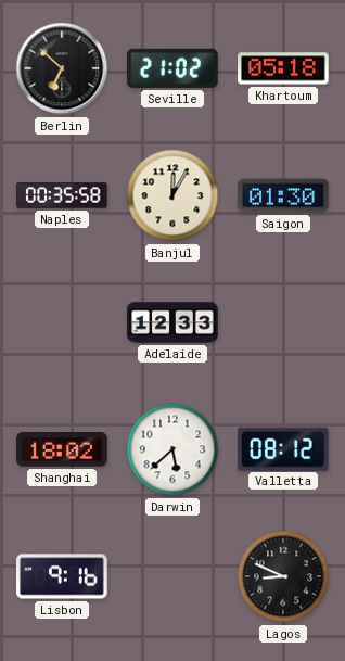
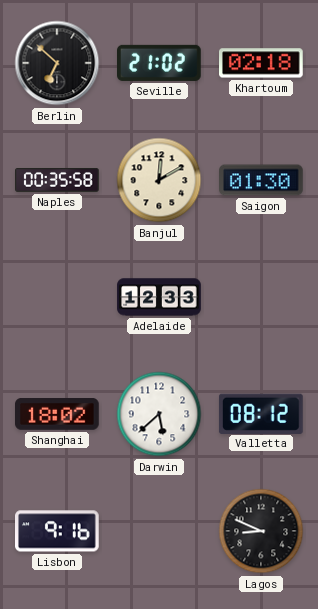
Khartoum: 05:18 -> 02:18 (262, 63)
Banjul: 12:05 -> 12:10 (159, 180)
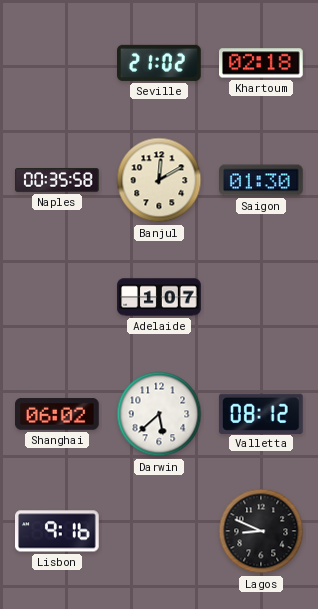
Berlin: 6:52 -> none (57, 63)
Adelaide: 12:33 -> 1:07 (159, 297)
Shanghai: 18:02 -> 06:02 (58, 415)
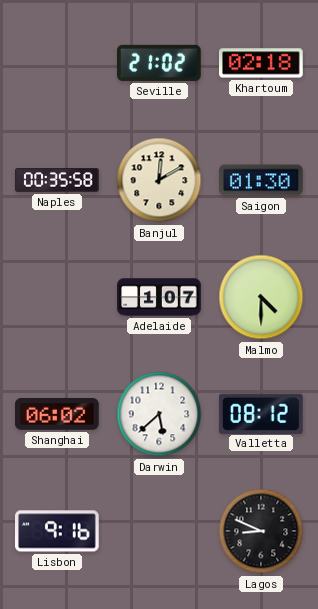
Malmo: none -> 4:30 (261, 297)
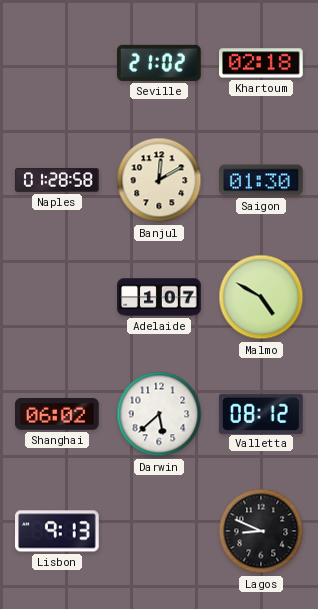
Naples: 00:35 -> 01:28 (57, 181)
Malmo: 4:30 -> 4:50 (261, 297)
Lisbon: 9:16 -> 9:13 (58, 531)
